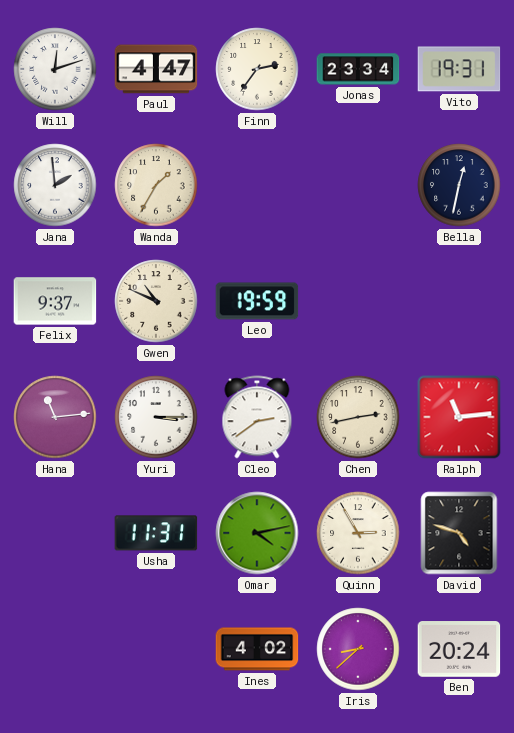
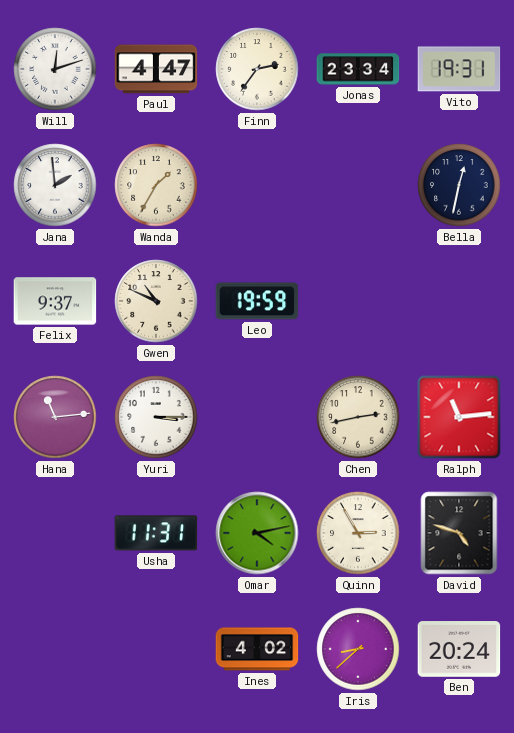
Cleo: 2:39 -> none (257, 417)
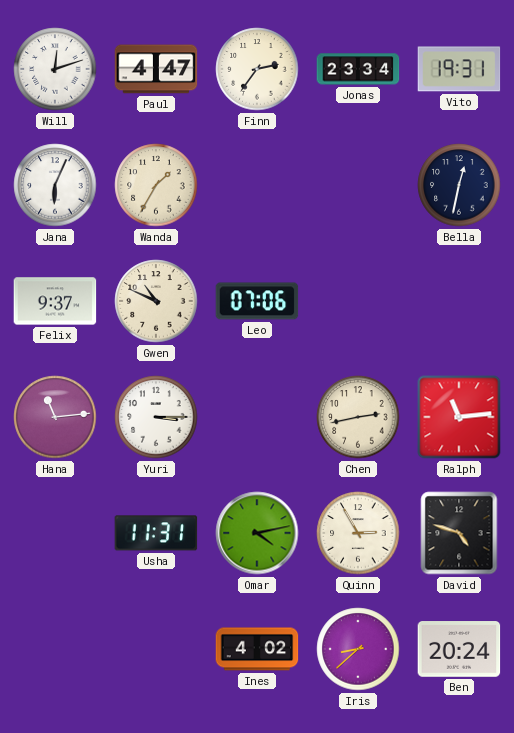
Jana: 1:59 -> 6:04 (55, 185)
Leo: 19:59 -> 07:06 (257, 301)
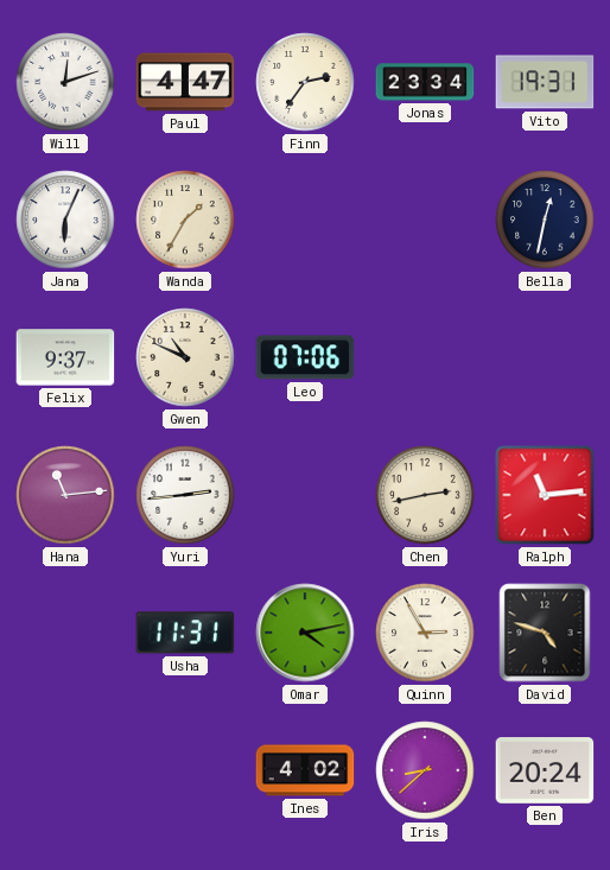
Yuri: 3:15 -> 2:44 (185, 495)
